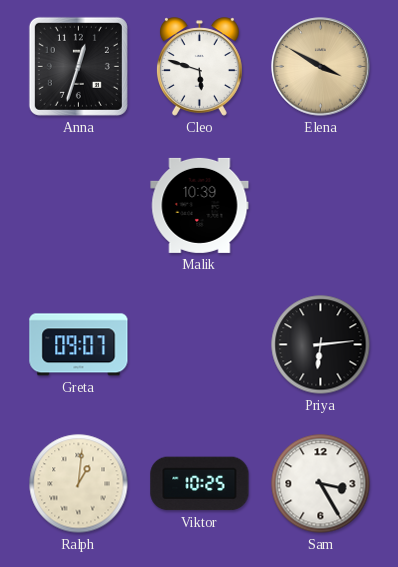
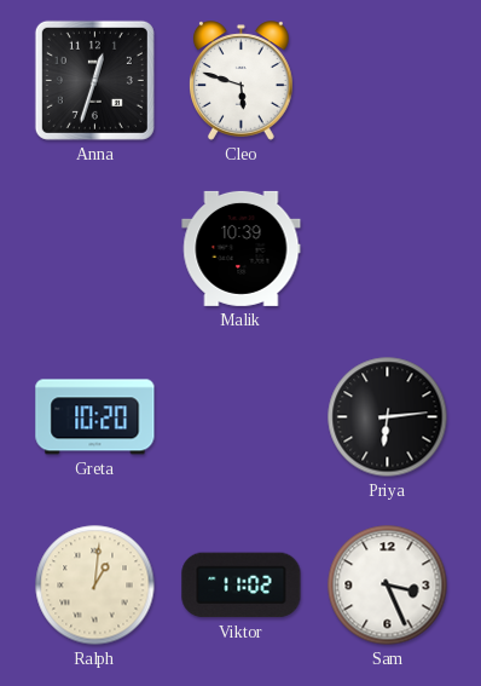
Elena: 3:50 -> none (321, 67)
Greta: 09:07 -> 10:20 (95, 417)
Viktor: 10:25 -> 11:02 (242, 586)
Sam: 3:25 -> 3:26 (388, 586)
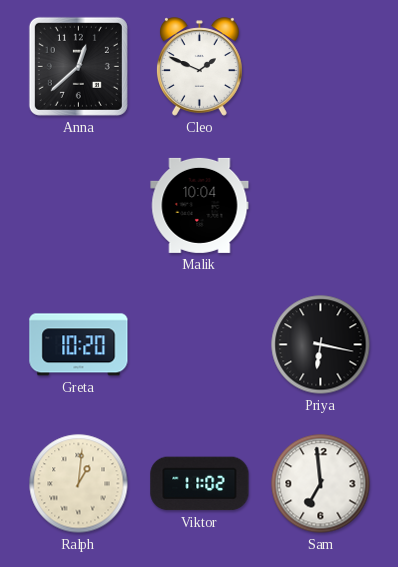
Anna: 12:33 -> 12:38 (78, 66)
Cleo: 5:48 -> 1:49 (200, 67)
Malik: 10:39 -> 10:04 (200, 205)
Priya: 6:14 -> 6:17 (321, 345)
Sam: 3:26 -> 6:59 (321, 484)
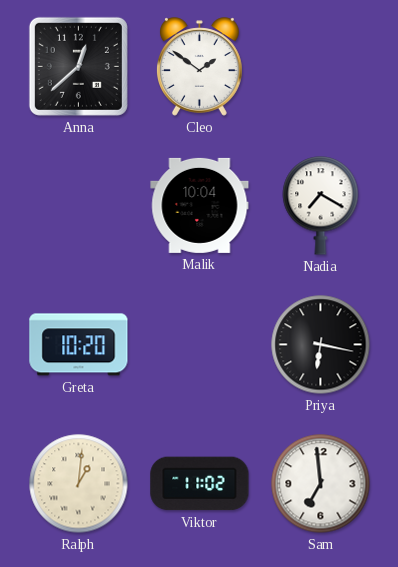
Cleo: 1:49 -> 1:51 (200, 67)
Nadia: none -> 7:20 (321, 206)
